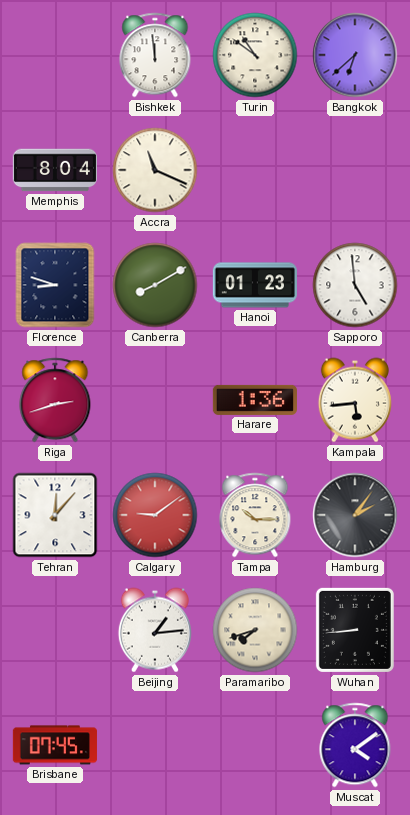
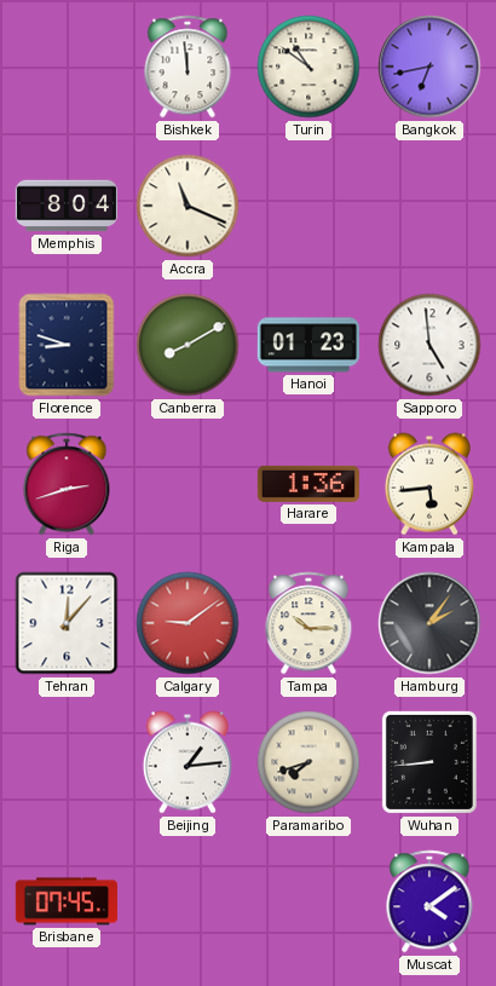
Bangkok: 6:38 -> 6:43 (429, 67)
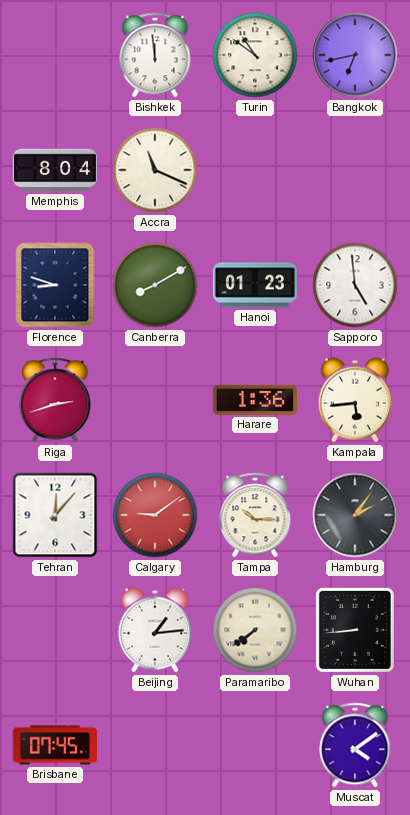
Paramaribo: 7:42 -> 7:39 (255, 630)
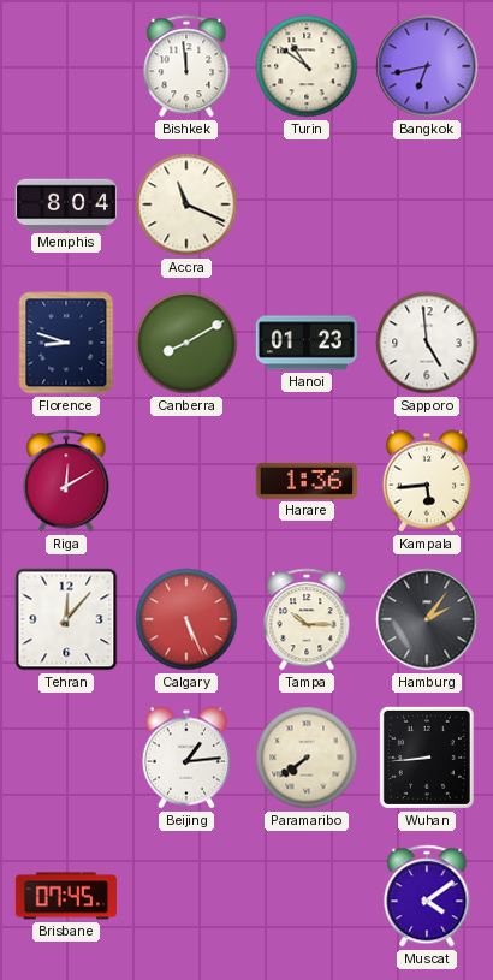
Riga: 2:42 -> 12:10 (66, 481)
Calgary: 9:09 -> 5:26 (186, 619)
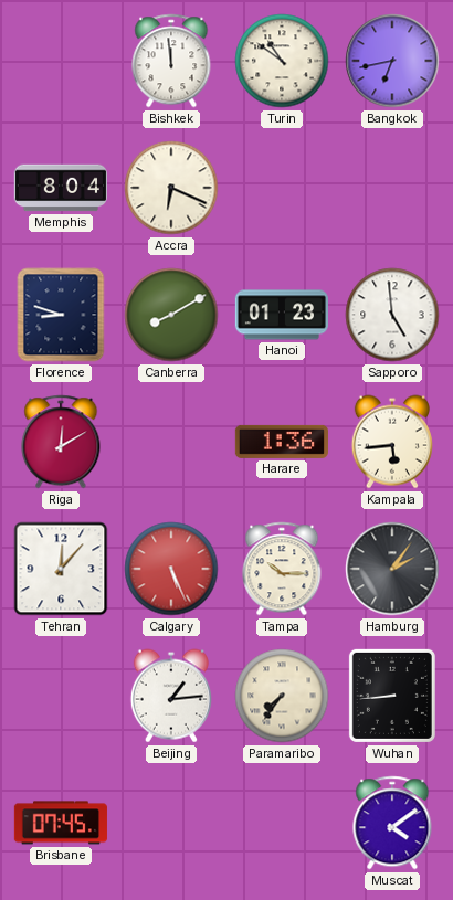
Accra: 11:19 -> 6:19 (171, 188)
Paramaribo: 7:39 -> 7:36 (282, 696)
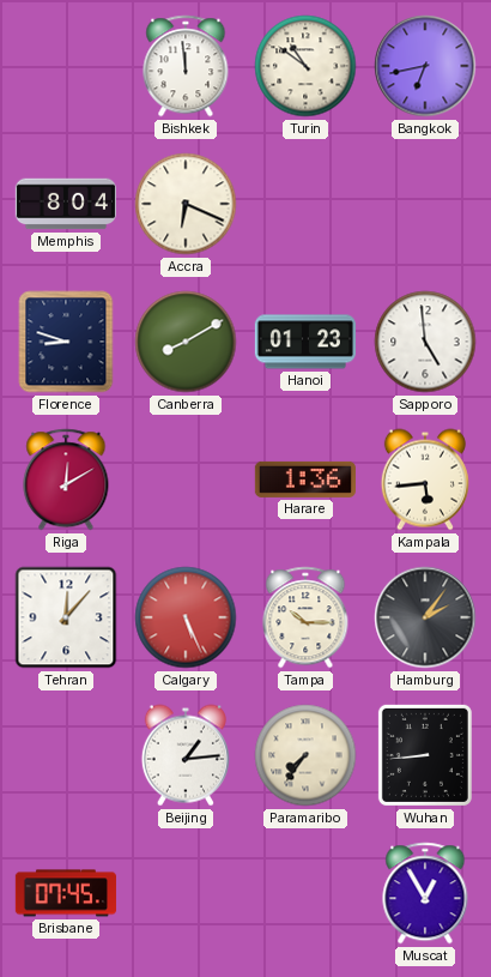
Muscat: 4:09 -> 12:55 (425, 893)
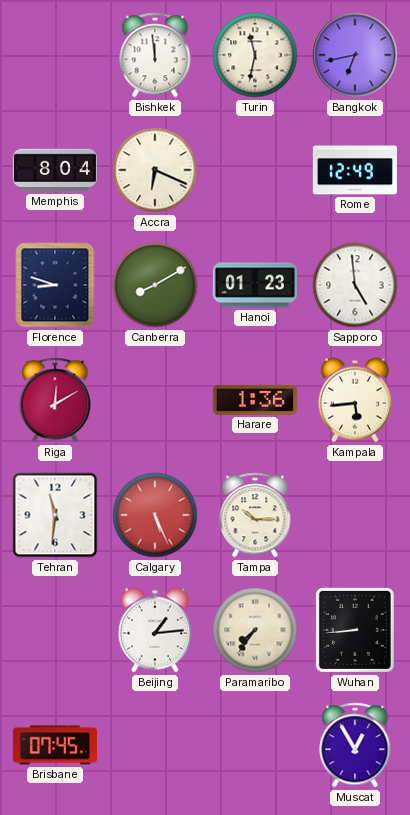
Turin: 10:51 -> 11:32 (255, 55)
Rome: none -> 12:49 (354, 170)
Tehran: 12:07 -> 11:31 (55, 515)
Hamburg: 2:06 -> none (425, 617)
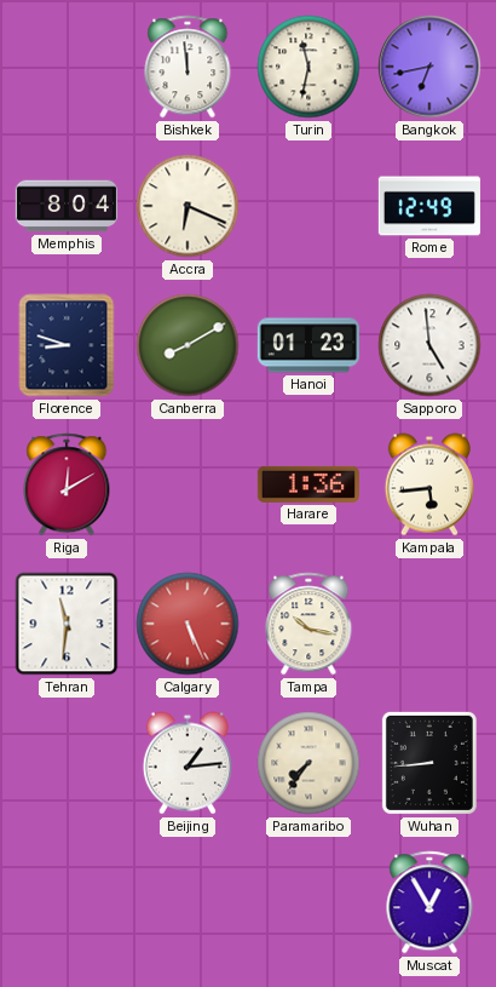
Tampa: 10:15 -> 10:17 (308, 624)
Brisbane: 07:45 -> none (55, 745)
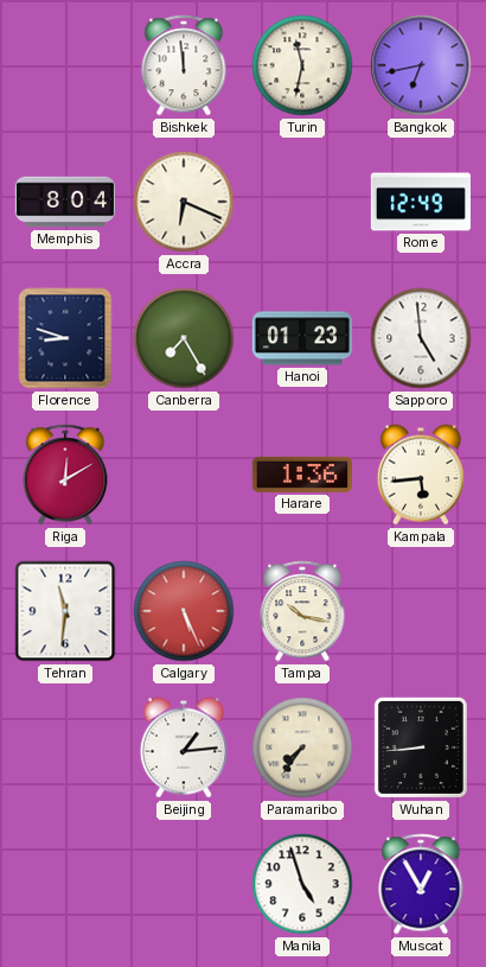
Canberra: 8:10 -> 7:25 (184, 338)
Manila: none -> 4:57 (302, 884)
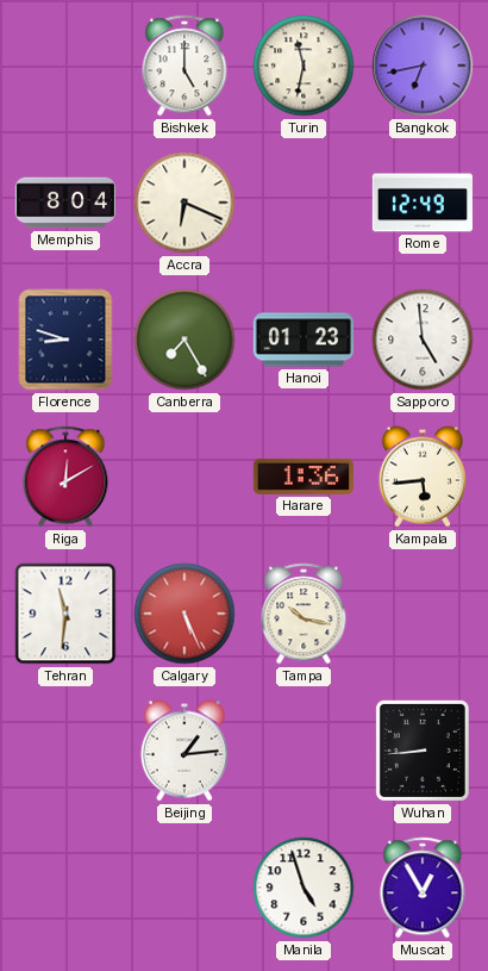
Bishkek: 11:59 -> 5:00 (184, 66)
Paramaribo: 7:36 -> none (302, 747)
